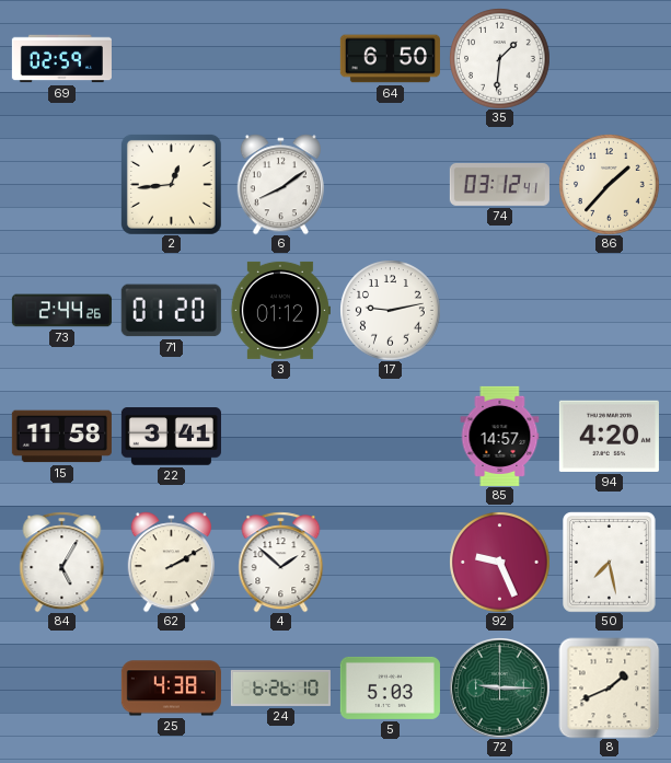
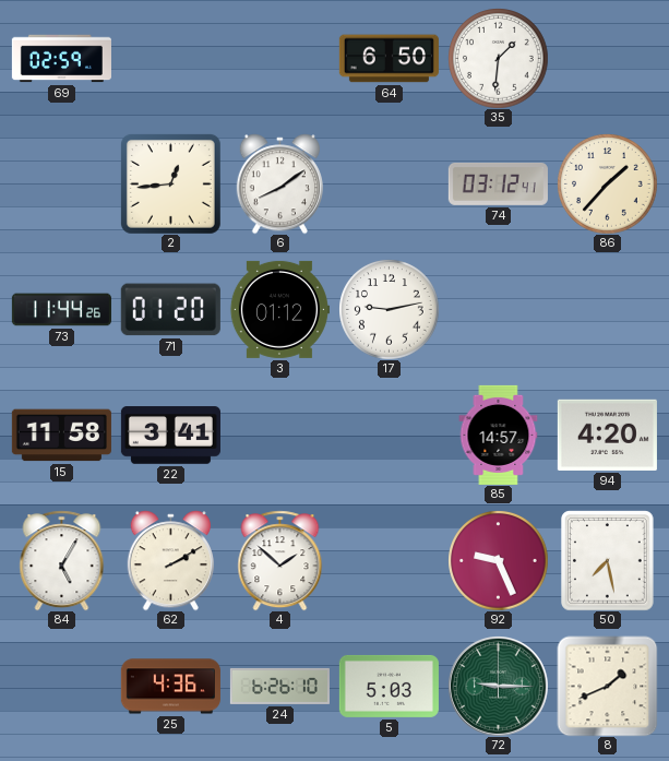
73: 2:44 -> 11:44 (61, 310)
25: 4:38 -> 4:36 (170, 687)
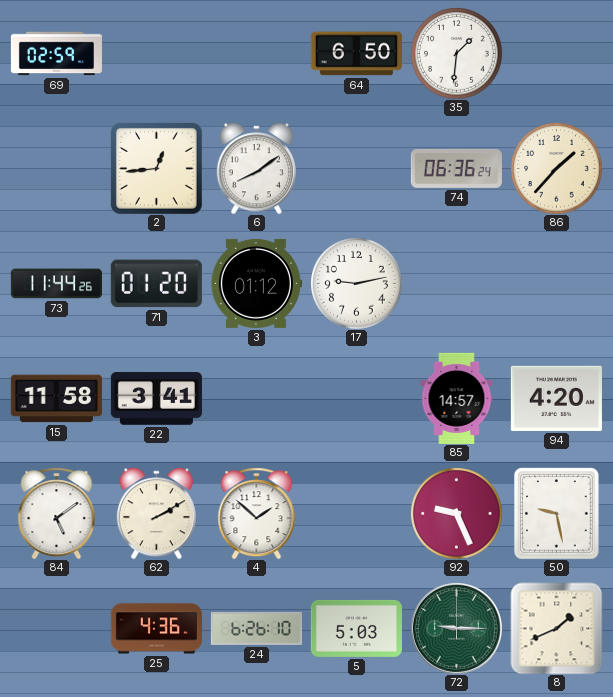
74: 03:12 -> 06:36 (456, 168)
84: 5:05 -> 5:09 (57, 513)
50: 7:28 -> 9:28 (557, 513)
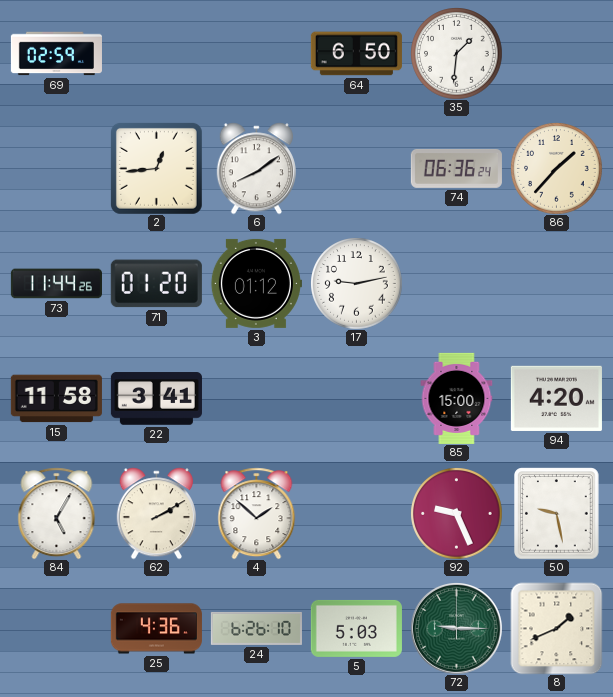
85: 14:57 -> 15:00 (457, 398)
84: 5:09 -> 5:05 (57, 513)
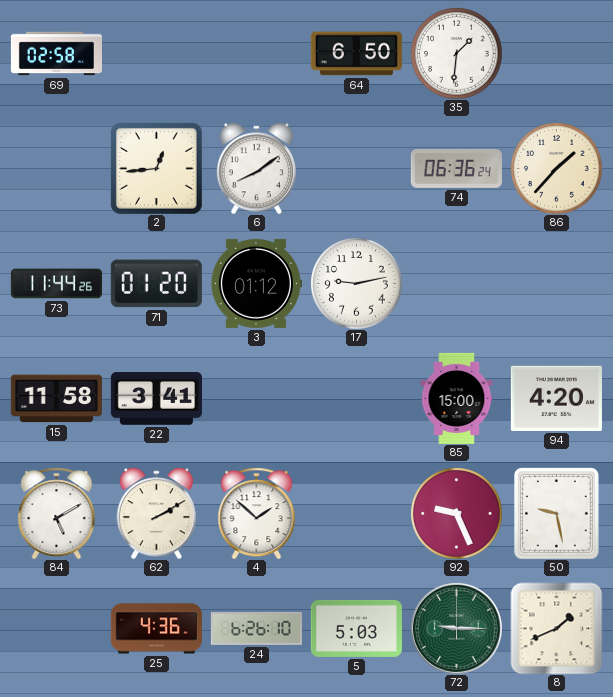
69: 02:59 -> 02:58 (56, 54)
84: 5:05 -> 5:10 (57, 513)
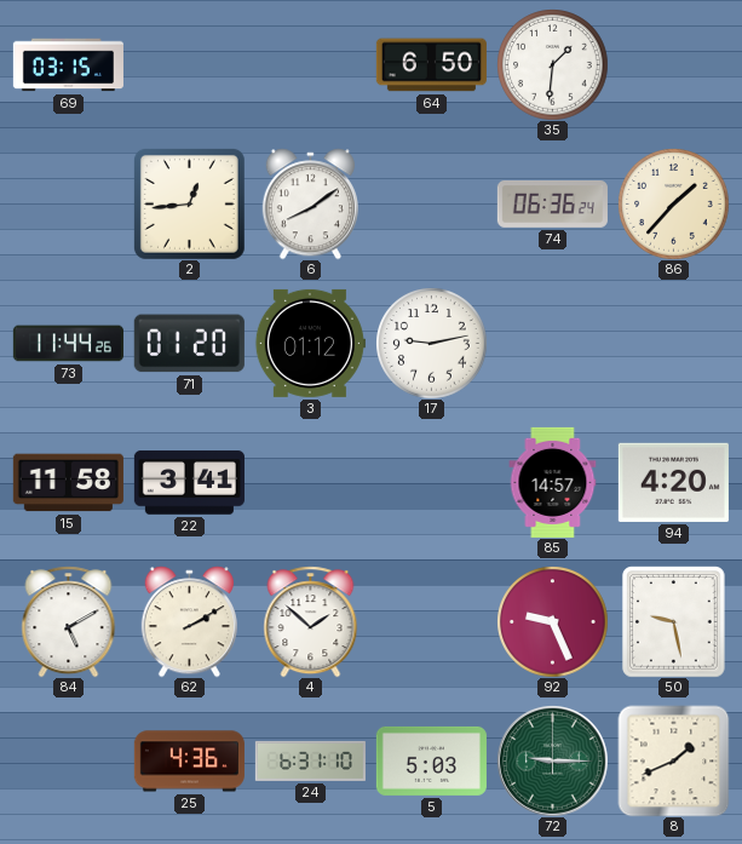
69: 02:58 -> 03:15 (68, 65)
85: 15:00 -> 14:57 (553, 482)
24: 6:26 -> 6:31 (310, 760)
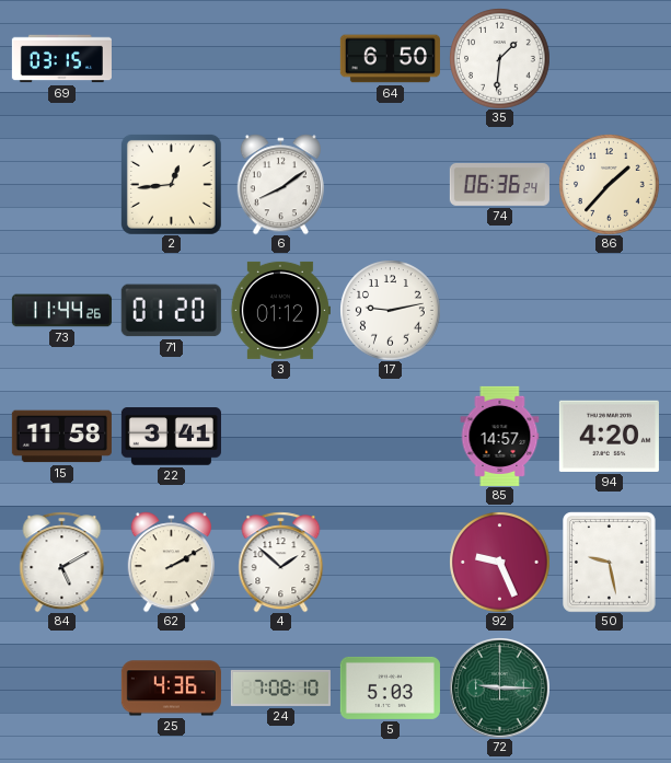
24: 6:31 -> 7:08 (280, 687)
8: 1:41 -> none (673, 760)
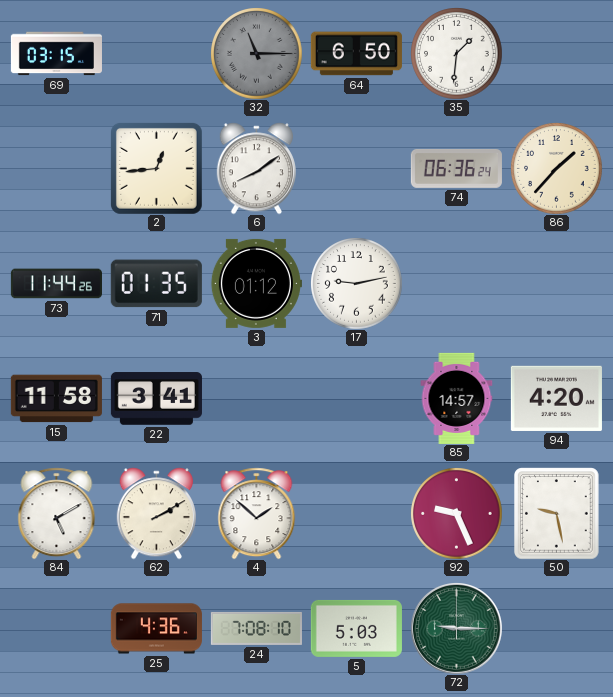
32: none -> 11:15 (256, 53)
71: 01:20 -> 01:35 (156, 284)
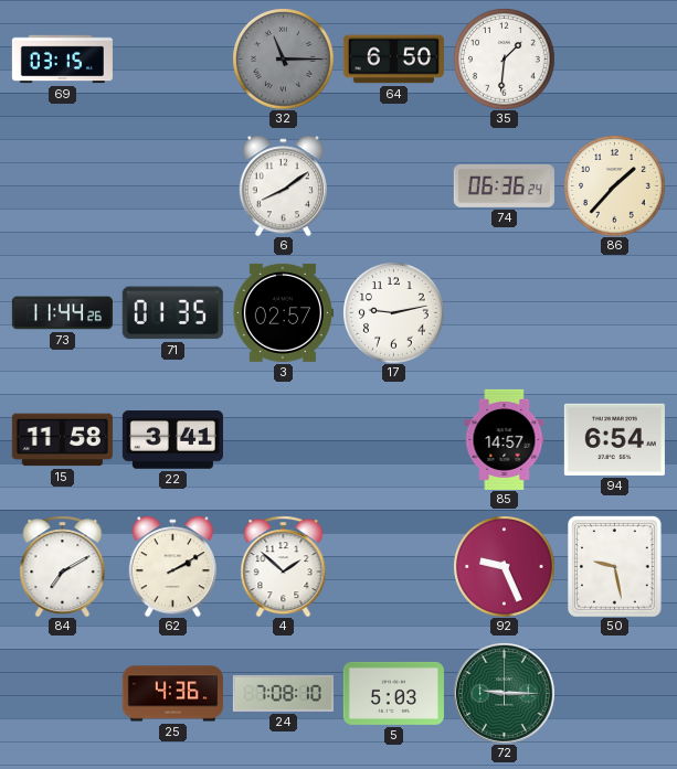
2: 12:44 -> none (156, 168)
3: 01:12 -> 02:57 (283, 312)
94: 4:20 -> 6:54 (614, 439)
84: 5:10 -> 7:10 (63, 566)
